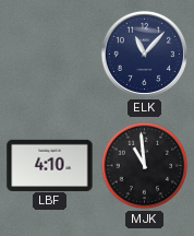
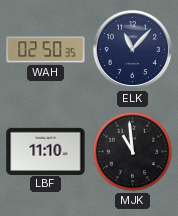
WAH: none -> 02:50 (46, 50)
LBF: 4:10 -> 11:10 (46, 151)
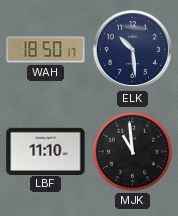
WAH: 02:50 -> 18:50 (46, 50)
ELK: 11:07 -> 10:29 (132, 49)
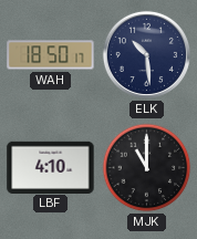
LBF: 11:10 -> 4:10 (51, 167)
MJK: 10:59 -> 11:00 (147, 168)
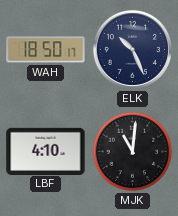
ELK: 10:29 -> 10:26 (132, 49)
MJK: 11:00 -> 11:01 (133, 152)
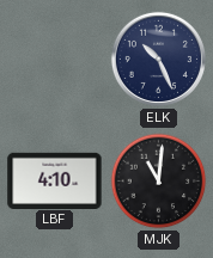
WAH: 18:50 -> none (46, 50)
